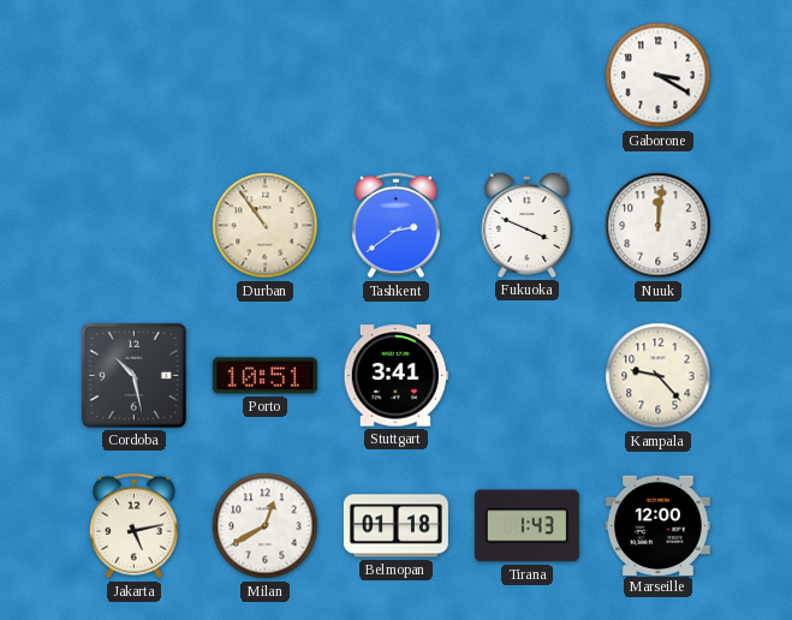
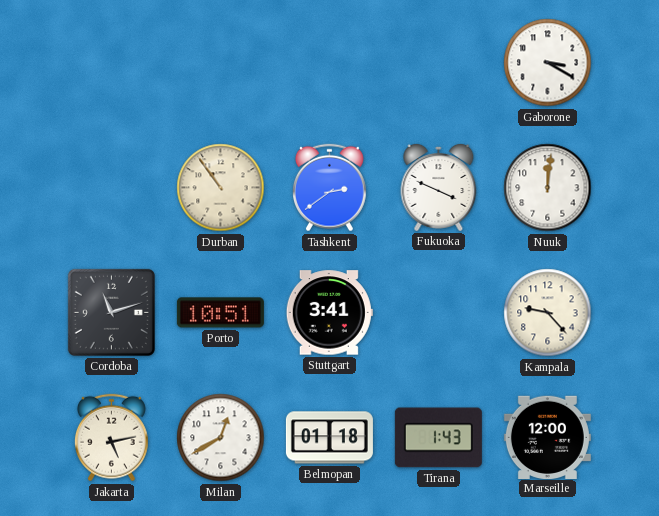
Cordoba: 10:28 -> 11:12 (111, 312)
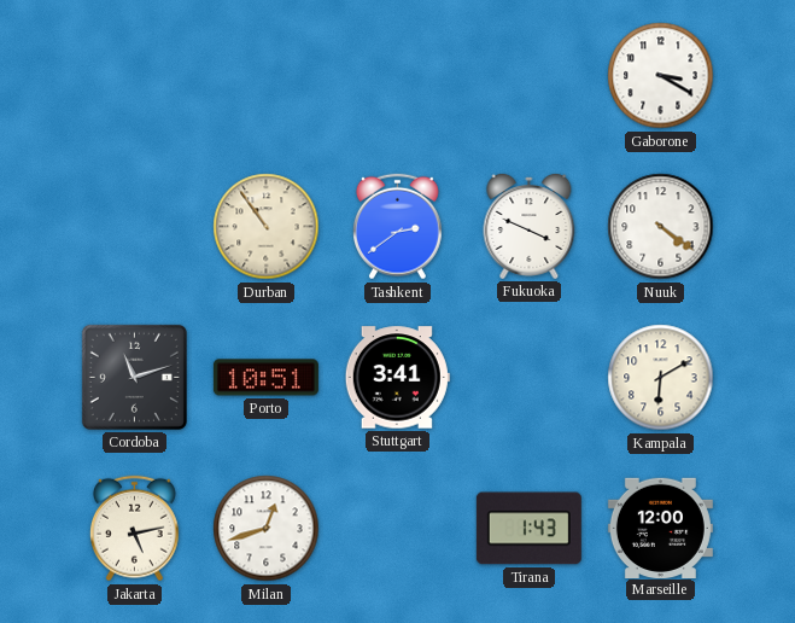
Nuuk: 12:01 -> 4:21 (661, 227)
Kampala: 9:23 -> 6:10 (661, 378)
Milan: 12:40 -> 12:42 (267, 529)
Belmopan: 01:18 -> none (329, 438)
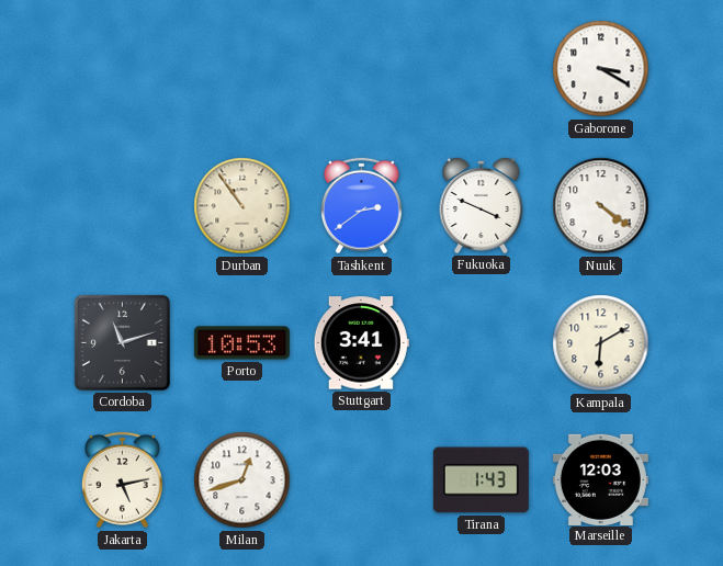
Porto: 10:51 -> 10:53 (241, 343)
Marseille: 12:00 -> 12:03 (600, 479)
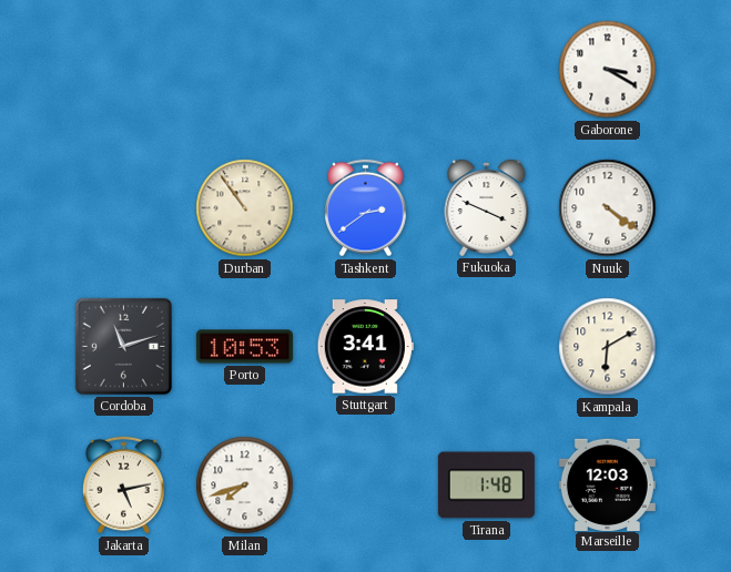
Milan: 12:42 -> 7:42 (245, 486)
Tirana: 1:43 -> 1:48 (486, 486)
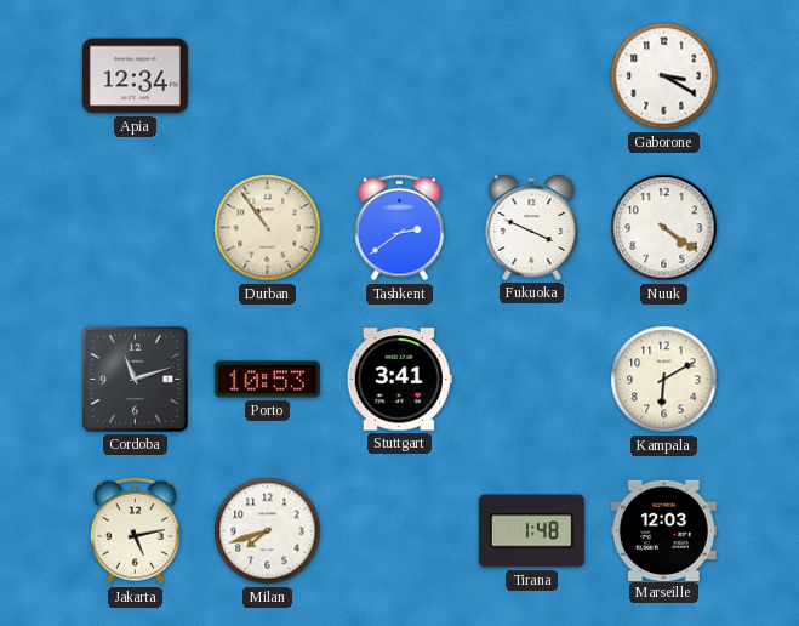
Apia: none -> 12:34 (135, 76)
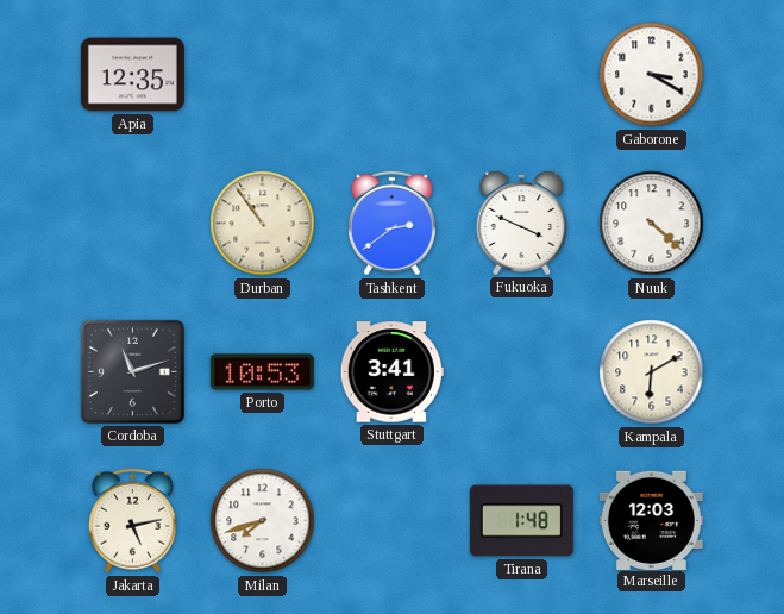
Apia: 12:34 -> 12:35 (132, 75)
Nuuk: 4:21 -> 4:22 (652, 224)
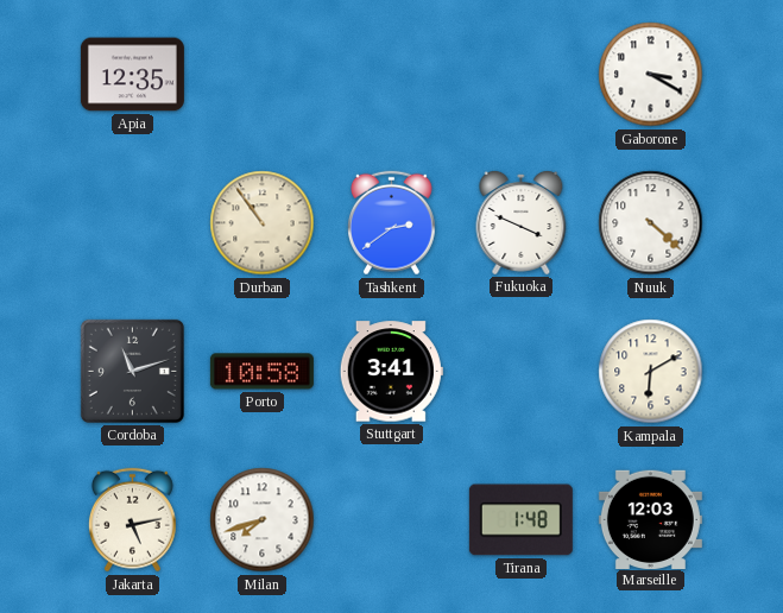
Porto: 10:53 -> 10:58 (261, 372)
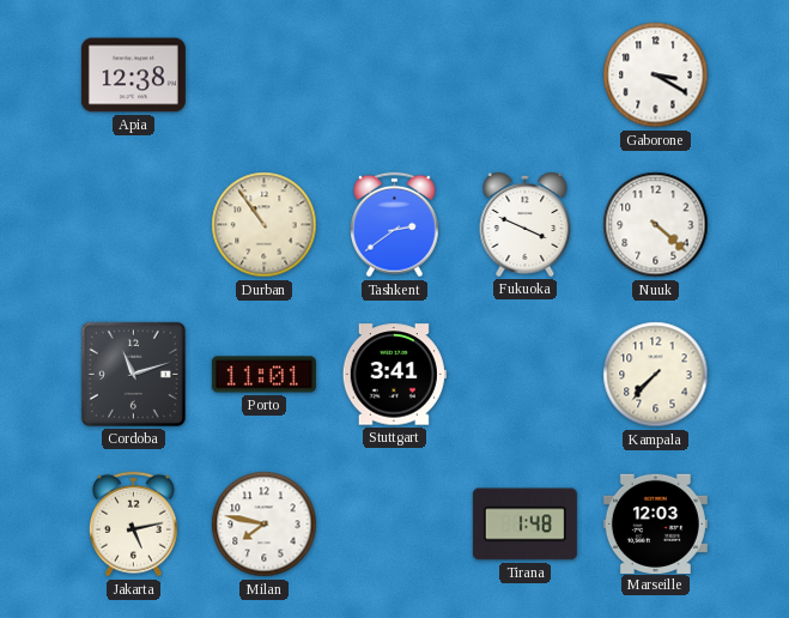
Apia: 12:35 -> 12:38 (133, 75)
Porto: 10:58 -> 11:01 (263, 375)
Kampala: 6:10 -> 7:37 (656, 375)
Milan: 7:42 -> 7:47 (265, 525)
